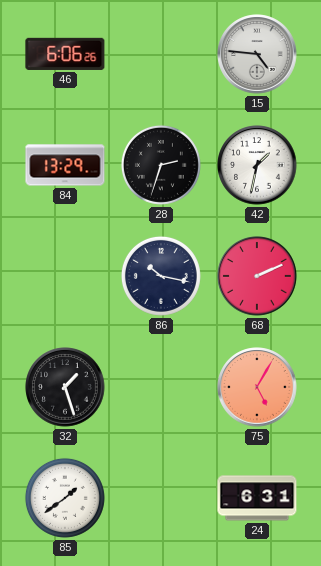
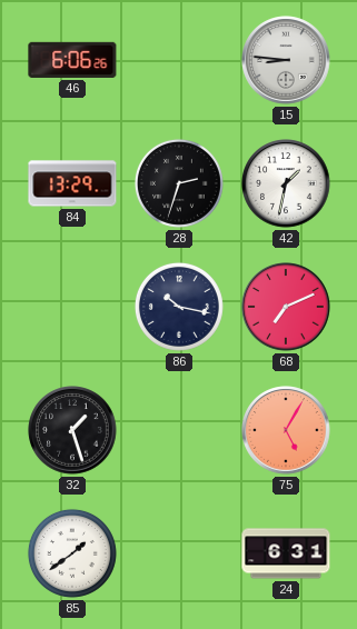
15: 4:46 -> 8:46 (286, 60)
68: 2:11 -> 7:11 (286, 307)
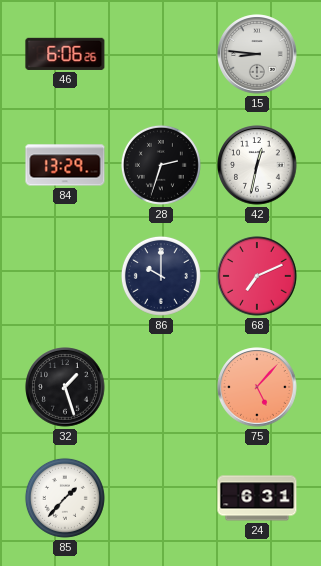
42: 1:32 -> 12:32 (257, 165)
86: 10:17 -> 10:00 (161, 276)
75: 5:05 -> 5:07 (257, 387)
85: 1:39 -> 1:37 (65, 498)
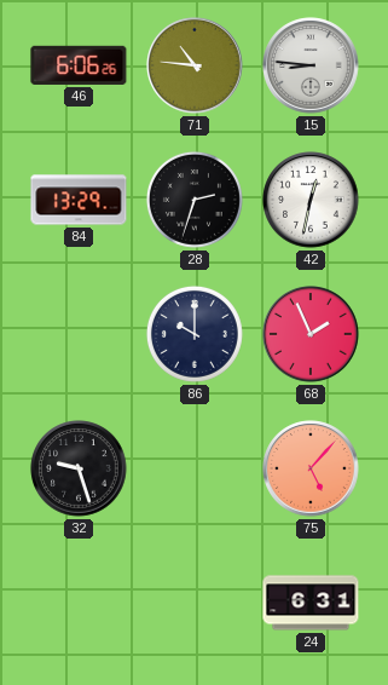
71: none -> 10:46 (195, 65)
68: 7:11 -> 1:56 (311, 334)
32: 1:27 -> 9:27 (79, 468)
85: 1:37 -> none (65, 498)
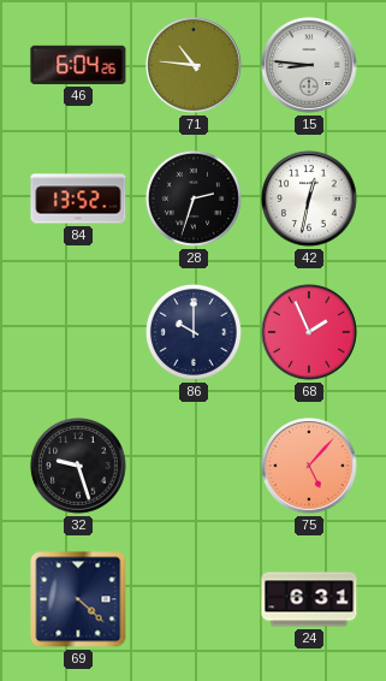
46: 6:06 -> 6:04 (78, 65)
84: 13:29 -> 13:52 (78, 199)
69: none -> 4:22 (78, 599)
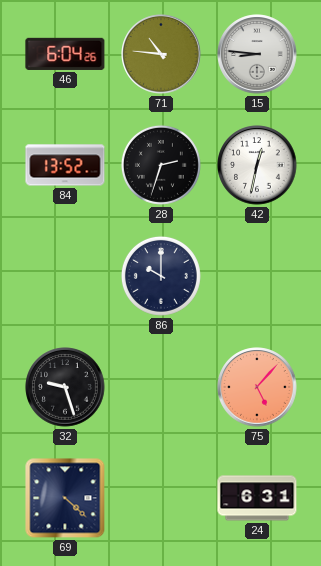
68: 1:56 -> none (309, 332)
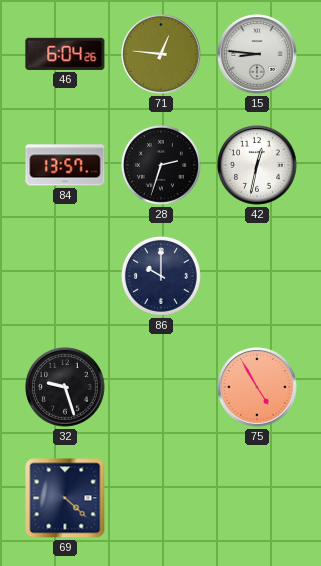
71: 10:46 -> 12:46 (161, 54)
84: 13:52 -> 13:57 (65, 165)
75: 5:07 -> 4:55 (257, 387)
24: 6:31 -> none (257, 498)
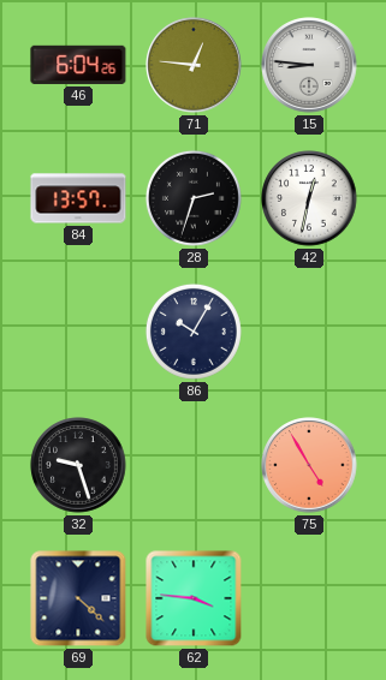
86: 10:00 -> 10:05 (194, 332)
62: none -> 3:46 (194, 598)
